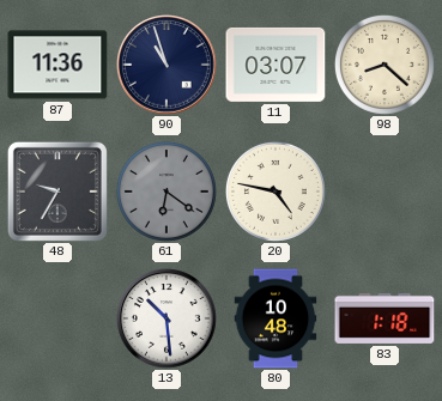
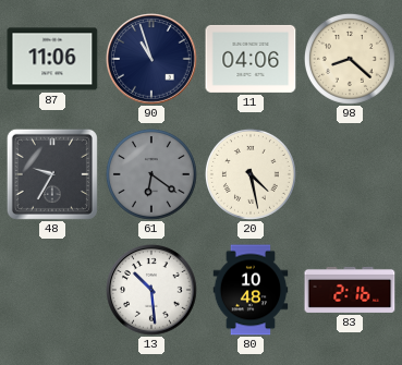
87: 11:36 -> 11:06 (52, 59)
11: 03:07 -> 04:06 (251, 59)
20: 4:47 -> 4:28 (251, 174)
83: 1:18 -> 2:16 (350, 290)
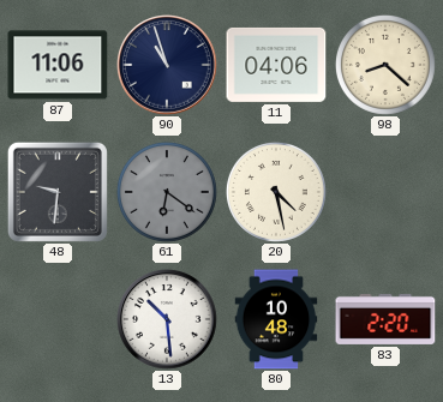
48: 9:35 -> 9:31 (58, 192)
83: 2:16 -> 2:20 (385, 319)
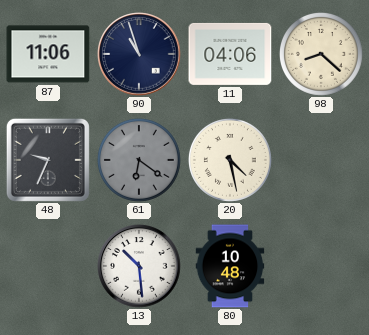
48: 9:31 -> 9:34 (48, 160)
83: 2:20 -> none (385, 319)
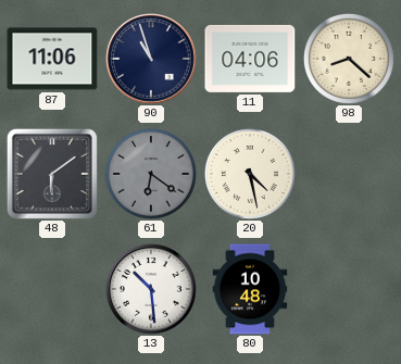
48: 9:34 -> 6:09 (52, 174)
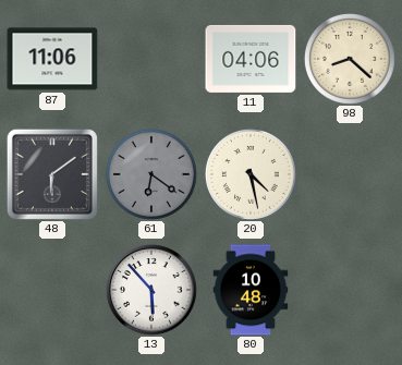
90: 10:57 -> none (151, 59)
13: 10:29 -> 5:53 (151, 290)
